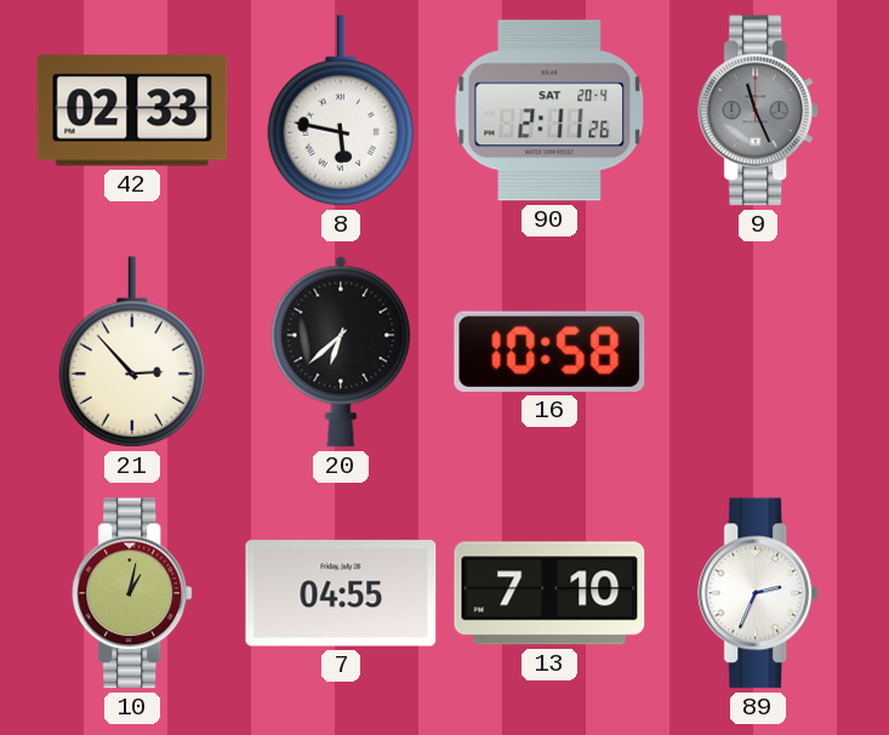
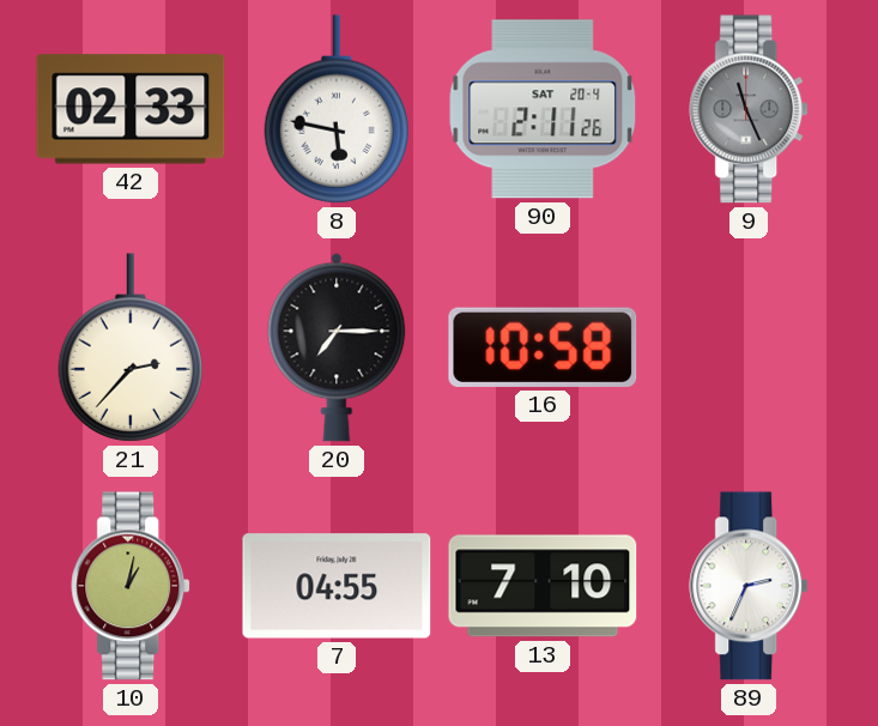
21: 2:53 -> 2:37 (129, 347)
20: 6:38 -> 7:15 (337, 347)
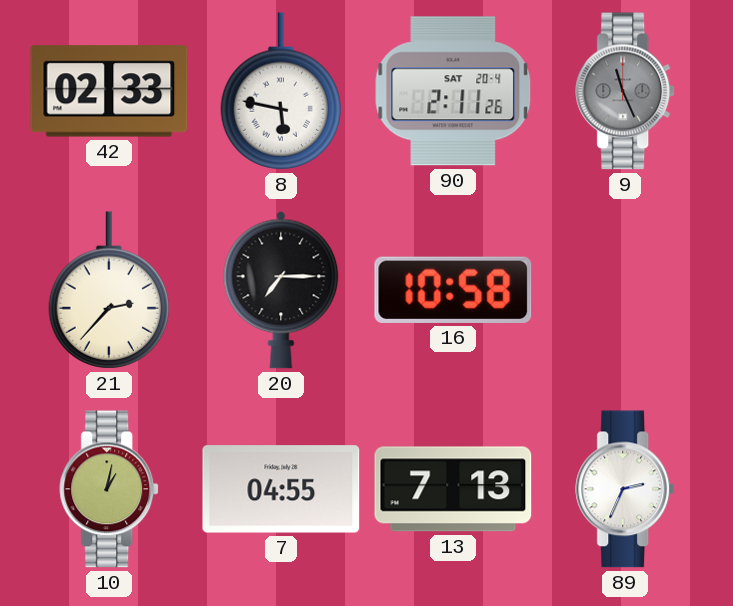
13: 7:10 -> 7:13 (453, 489)
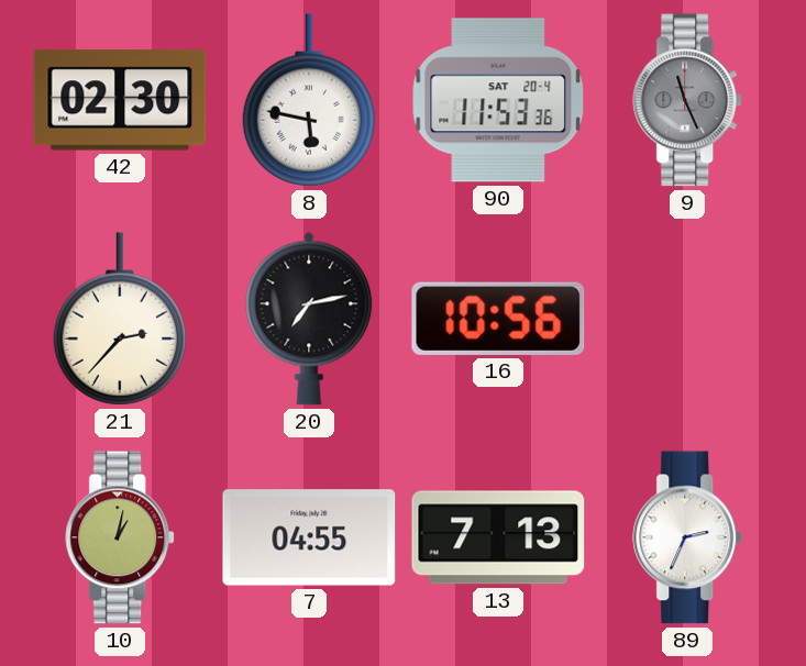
42: 02:33 -> 02:30 (120, 100)
90: 2:11 -> 11:53 (498, 100)
20: 7:15 -> 7:13 (309, 319)
16: 10:58 -> 10:56 (498, 319)
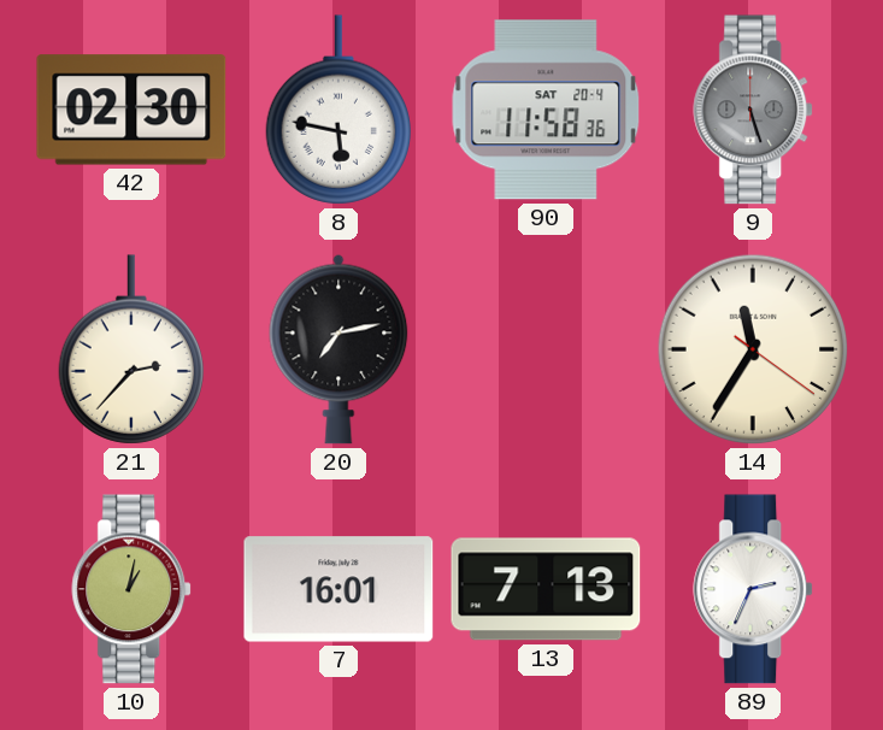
90: 11:53 -> 11:58 (546, 110)
9: 11:26 -> 5:27 (754, 110)
16: 10:56 -> none (498, 319)
14: none -> 11:35 (753, 349)
7: 04:55 -> 16:01 (339, 589)
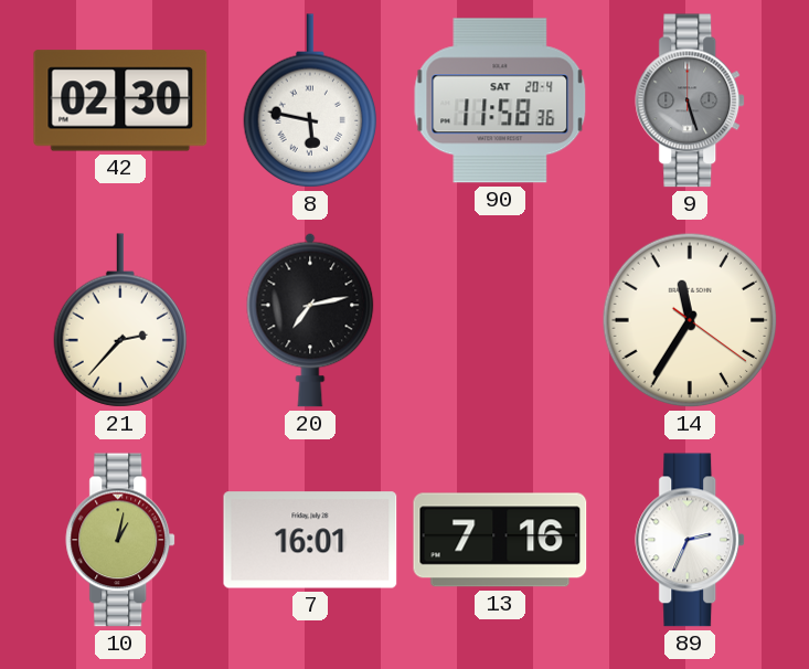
13: 7:13 -> 7:16 (500, 540)
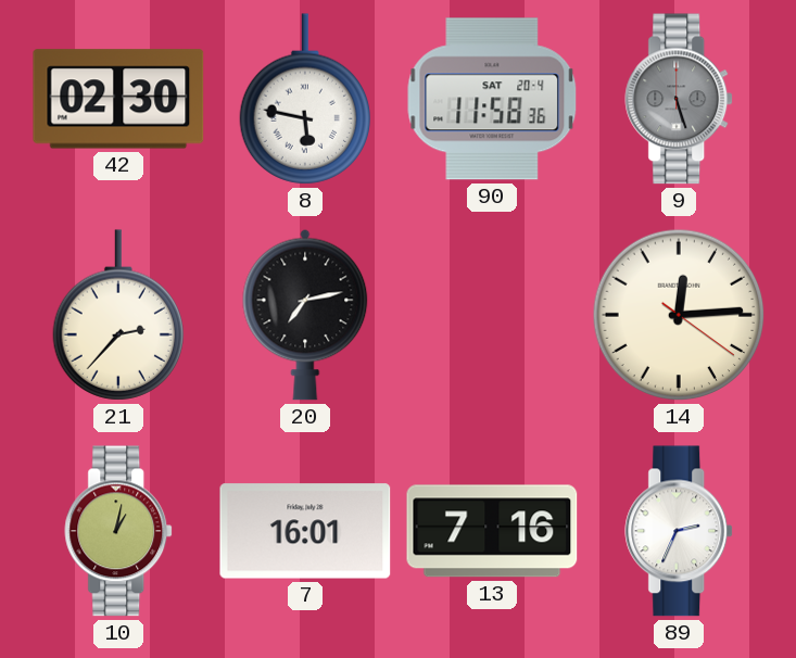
14: 11:35 -> 12:14 (679, 315)
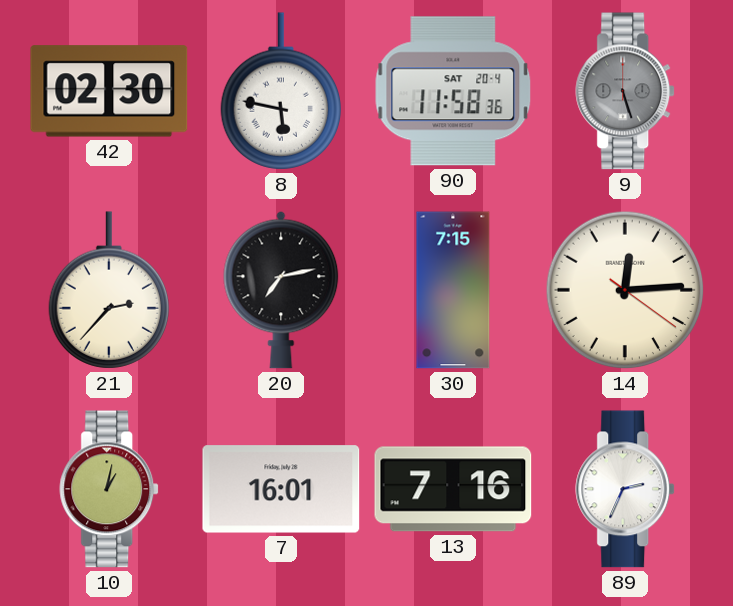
30: none -> 7:15 (453, 290)
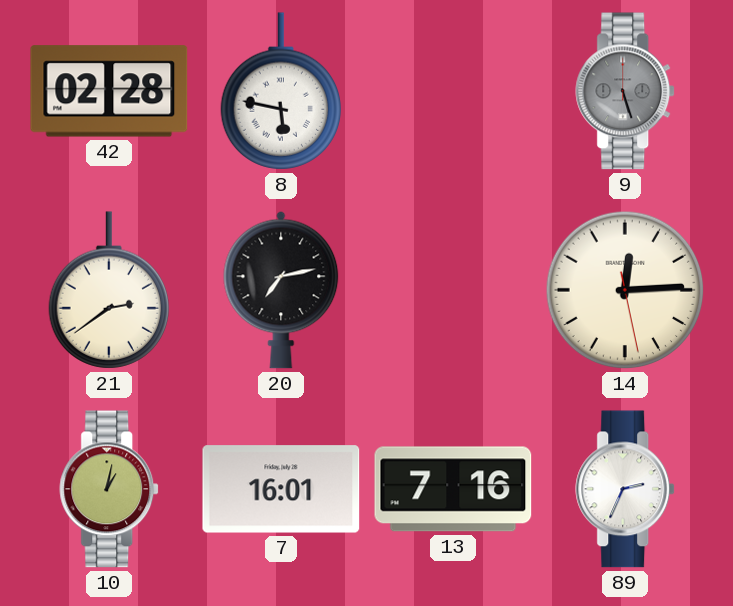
42: 02:30 -> 02:28 (109, 91)
90: 11:58 -> none (453, 91)
21: 2:37 -> 2:39 (108, 290)
30: 7:15 -> none (453, 290)
14: 12:14:21 -> 12:14:28 (625, 290)
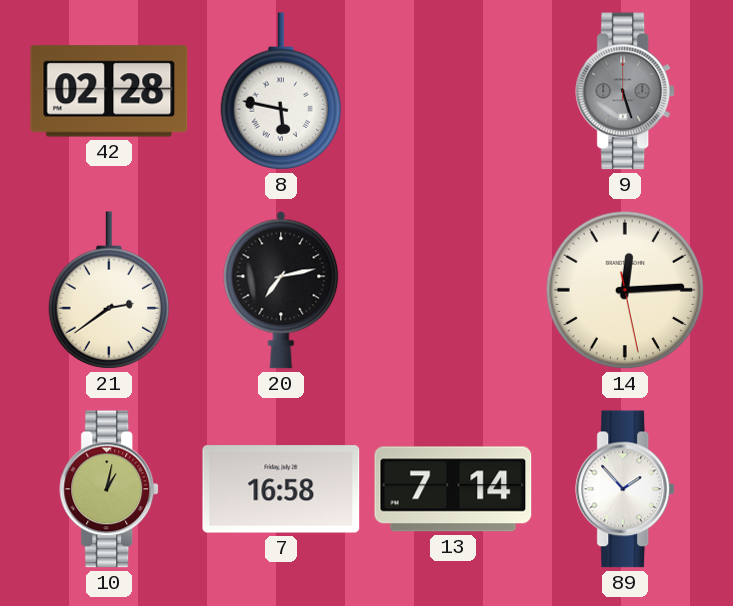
7: 16:01 -> 16:58 (281, 489)
13: 7:16 -> 7:14 (453, 489)
89: 2:34 -> 1:53 (626, 489)
